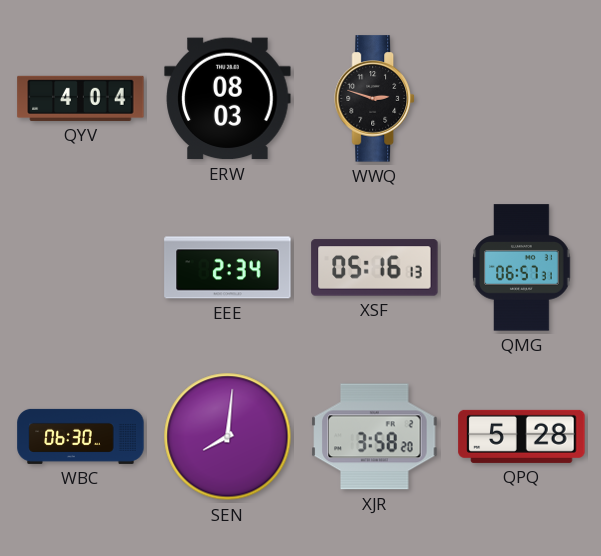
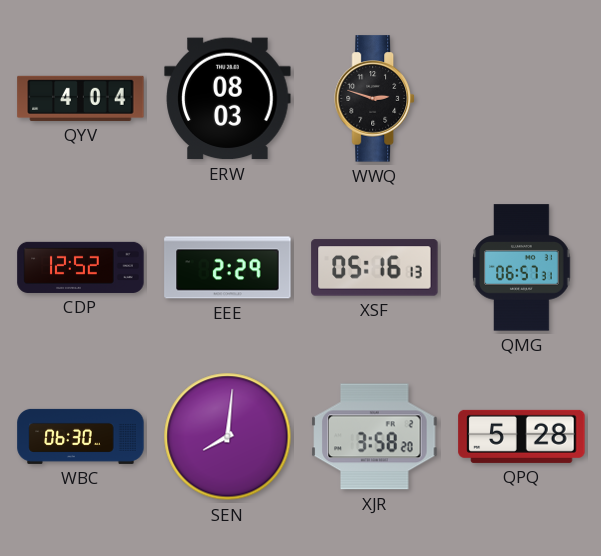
CDP: none -> 12:52 (81, 267)
EEE: 2:34 -> 2:29 (228, 268)
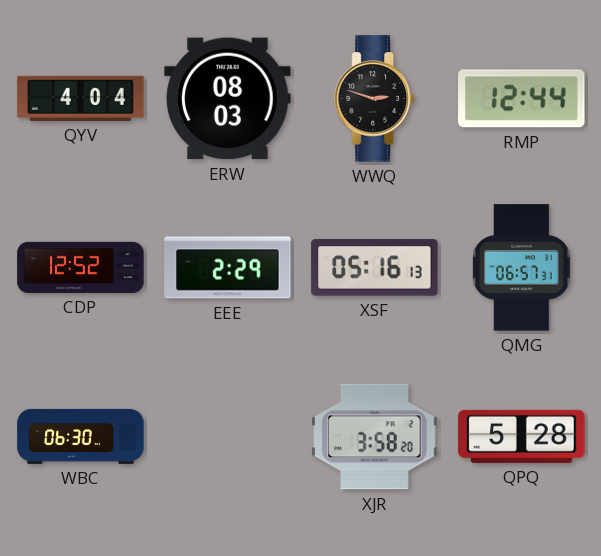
RMP: none -> 12:44 (522, 99)
SEN: 8:01 -> none (228, 437)
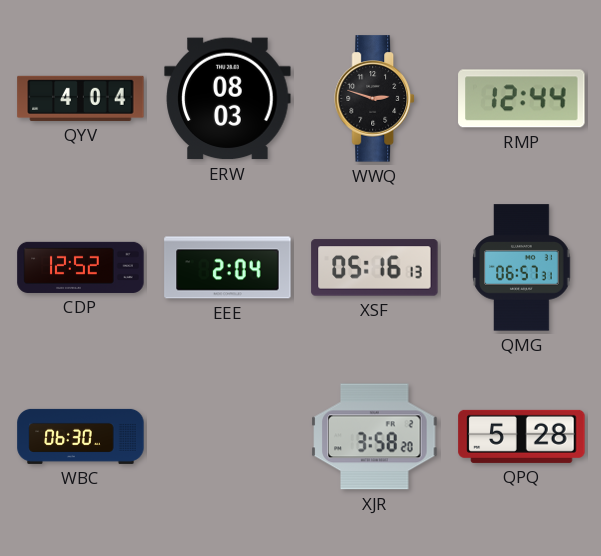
EEE: 2:29 -> 2:04 (228, 268)
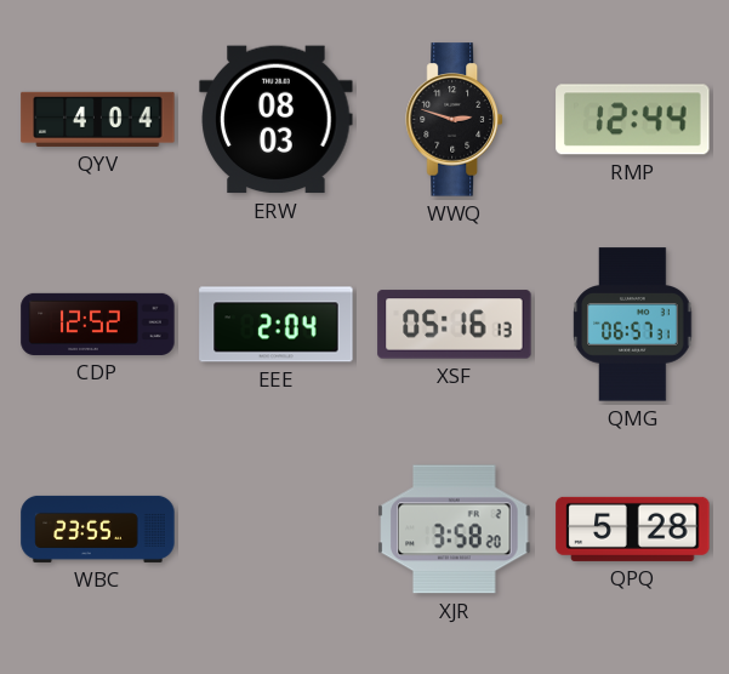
WBC: 06:30 -> 23:55 (98, 529)
